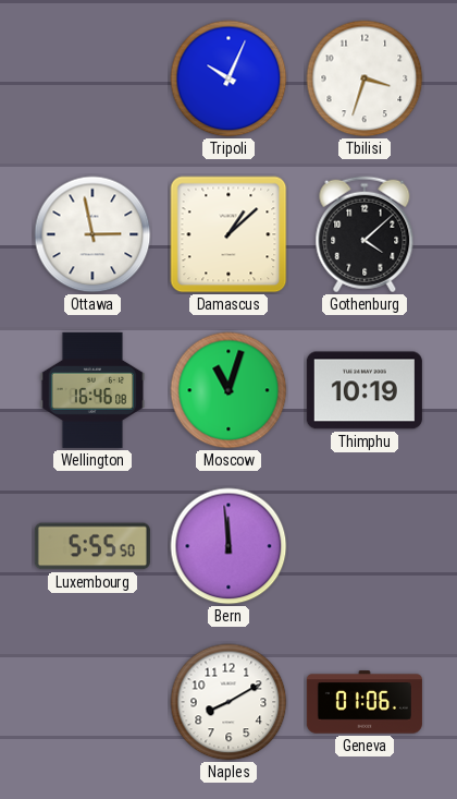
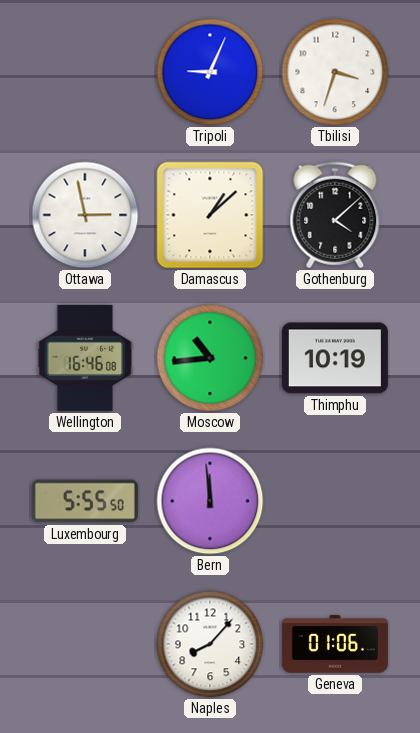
Tripoli: 10:04 -> 9:04 (210, 72)
Moscow: 11:03 -> 10:44 (210, 358)
Naples: 8:10 -> 8:07 (210, 644)
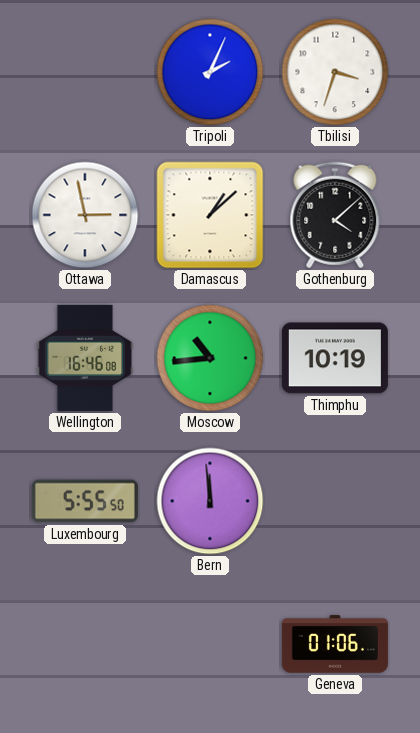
Tripoli: 9:04 -> 2:04 (210, 72)
Naples: 8:07 -> none (210, 644)
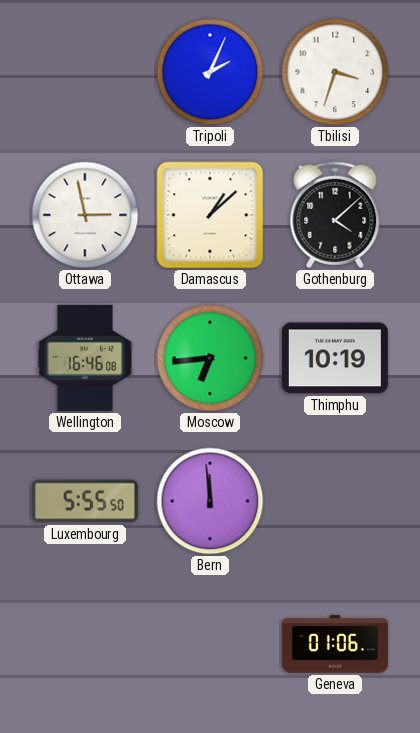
Moscow: 10:44 -> 6:44 (210, 358)
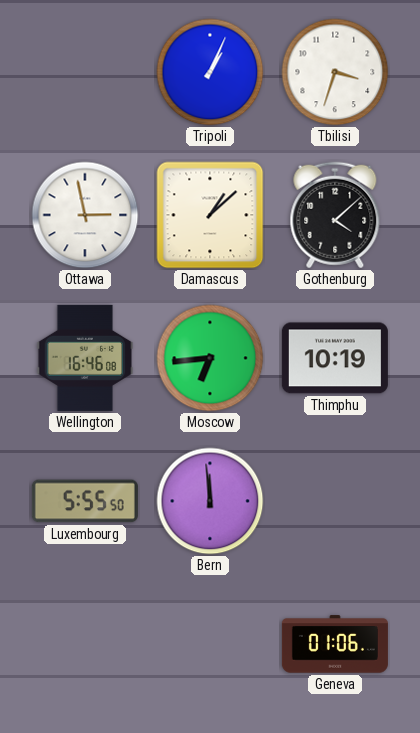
Tripoli: 2:04 -> 1:04 (210, 72)
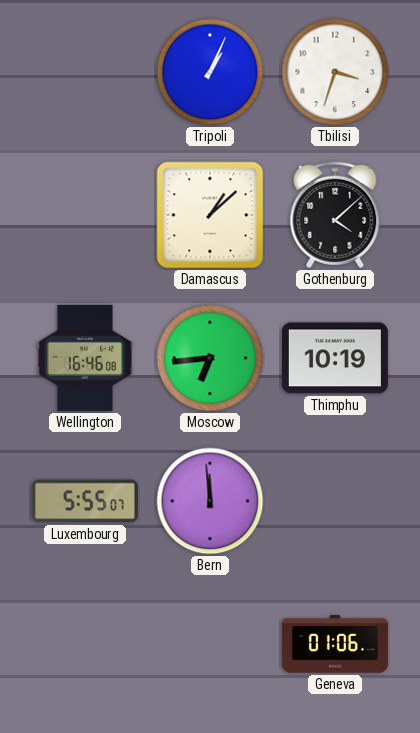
Ottawa: 2:58 -> none (85, 215)
Luxembourg: 5:55:50 -> 5:55:07 (85, 501)
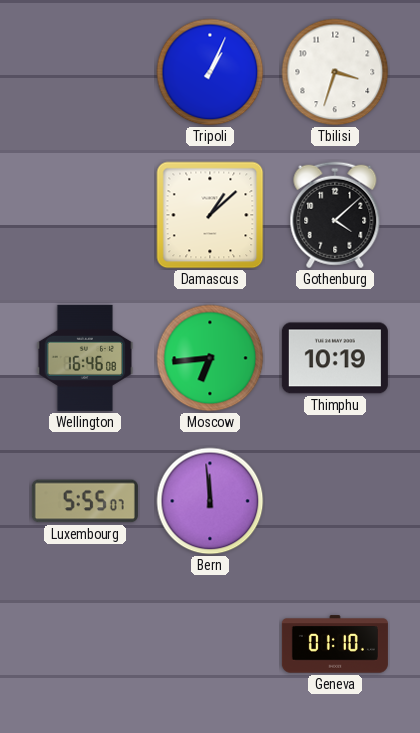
Geneva: 01:06 -> 01:10 (335, 644)
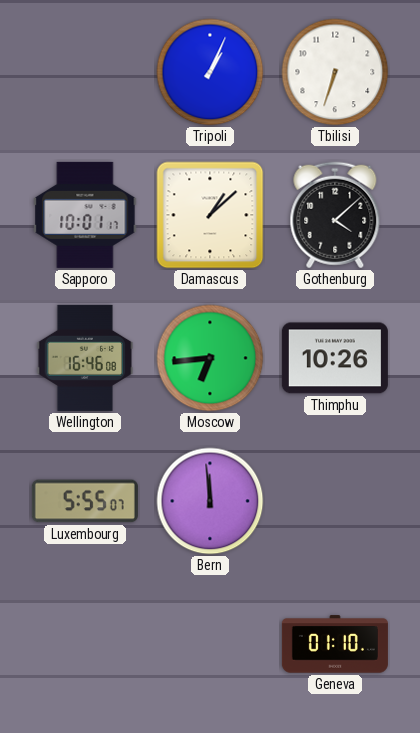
Tbilisi: 3:33 -> 6:33 (335, 72)
Sapporo: none -> 10:01 (85, 215)
Thimphu: 10:19 -> 10:26 (335, 358)
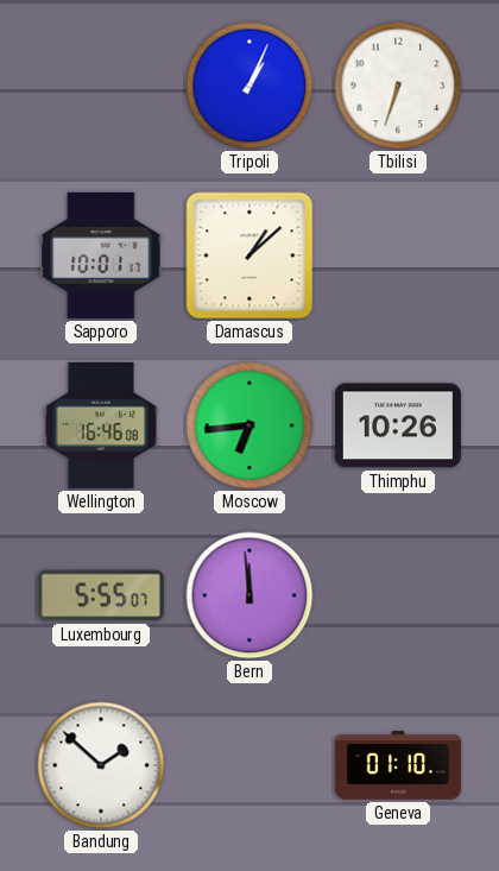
Gothenburg: 4:08 -> none (335, 215)
Bandung: none -> 1:52 (101, 765)
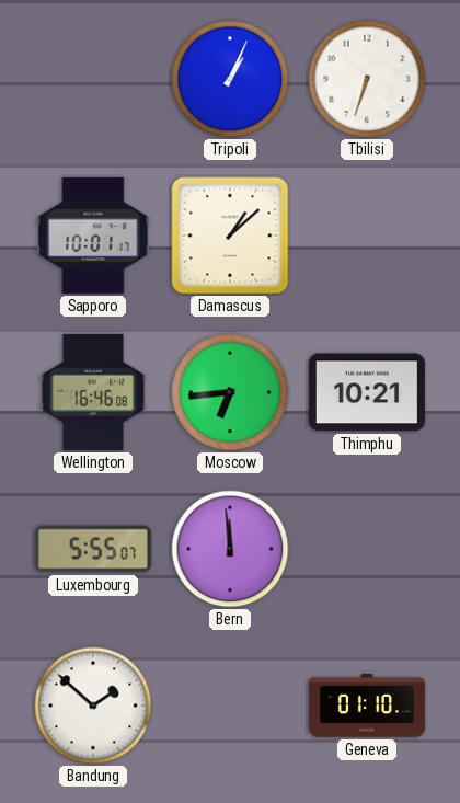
Thimphu: 10:26 -> 10:21 (367, 392)
